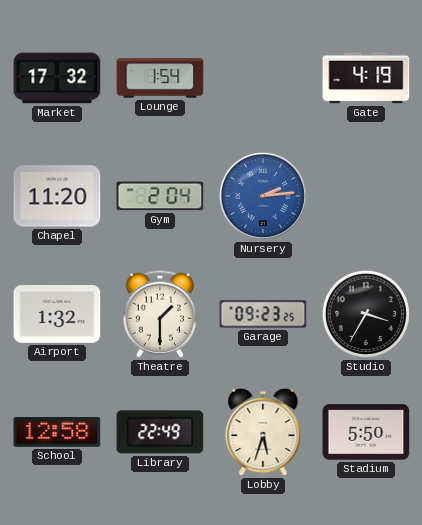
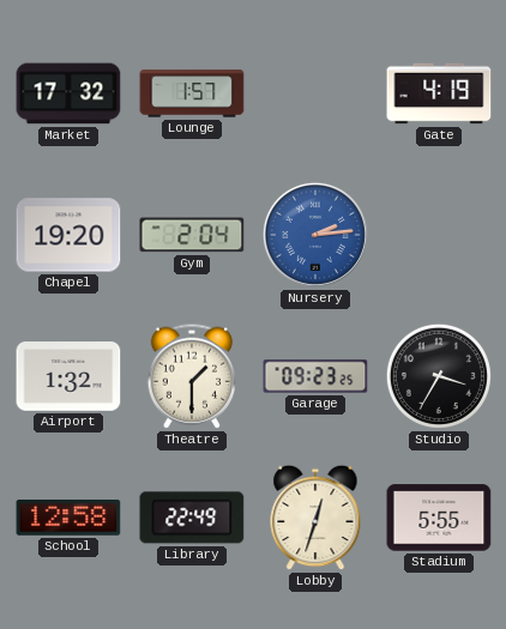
Lounge: 1:54 -> 1:57 (192, 93)
Chapel: 11:20 -> 19:20 (68, 235)
Lobby: 5:33 -> 12:33 (315, 518)
Stadium: 5:50 -> 5:55 (439, 518)
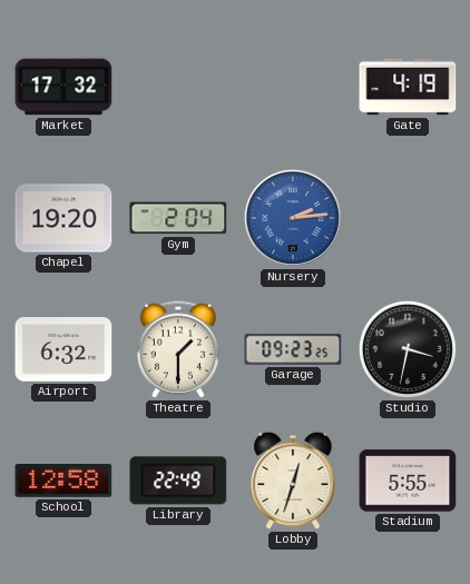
Lounge: 1:57 -> none (192, 93)
Airport: 1:32 -> 6:32 (63, 349)
Studio: 3:35 -> 3:32 (408, 349)
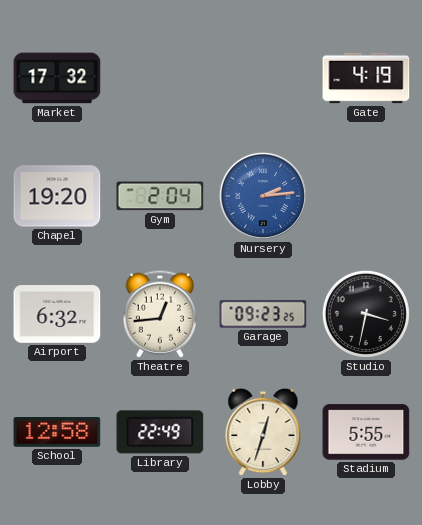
Theatre: 1:30 -> 12:44 (160, 314)
